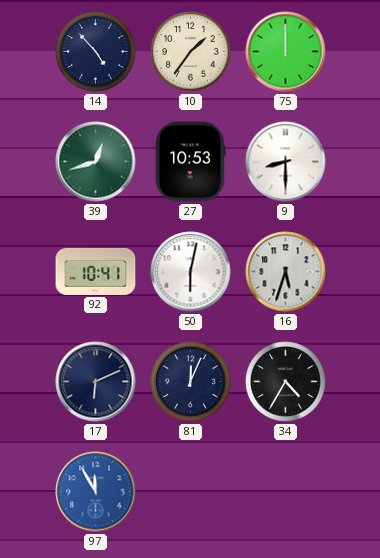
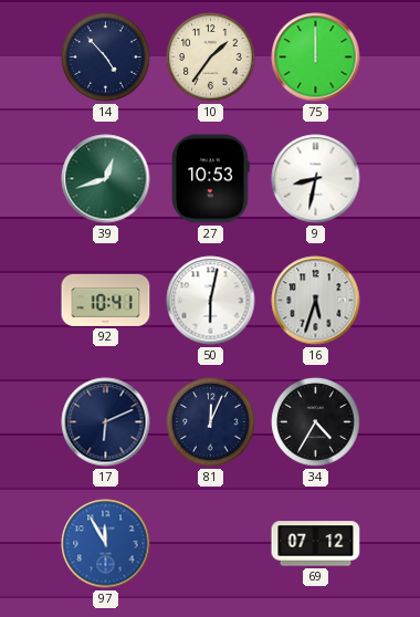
9: 8:30 -> 8:32 (316, 179)
69: none -> 07:12 (316, 544)
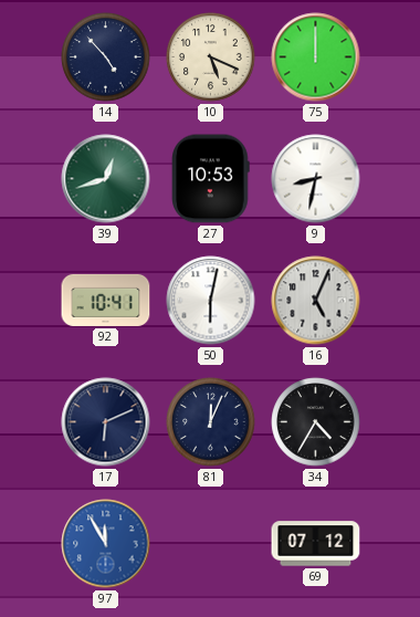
10: 1:36 -> 5:19 (211, 57)
16: 5:33 -> 5:04 (316, 301)
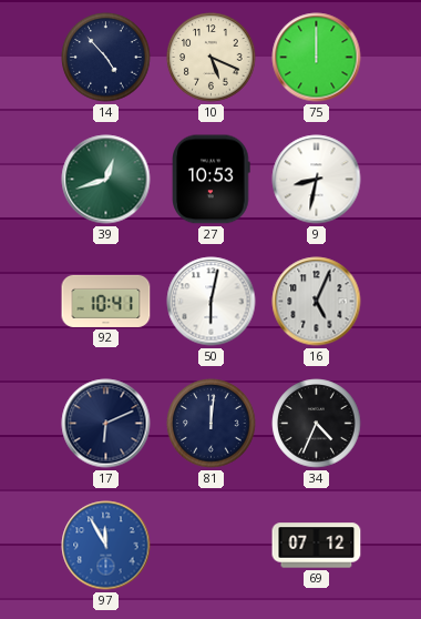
81: 12:04 -> 12:01 (212, 424)
34: 4:35 -> 4:34 (317, 424)
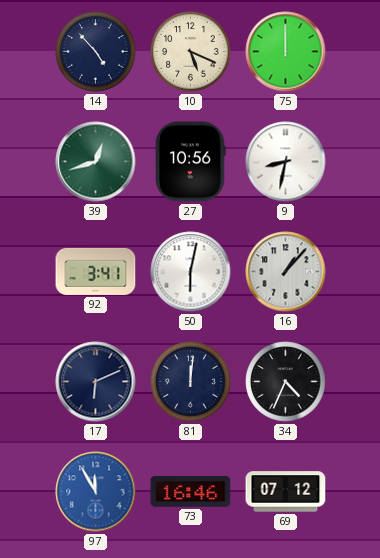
27: 10:53 -> 10:56 (191, 162)
92: 10:41 -> 3:41 (96, 271)
16: 5:04 -> 1:07 (286, 272)
73: none -> 16:46 (191, 491)
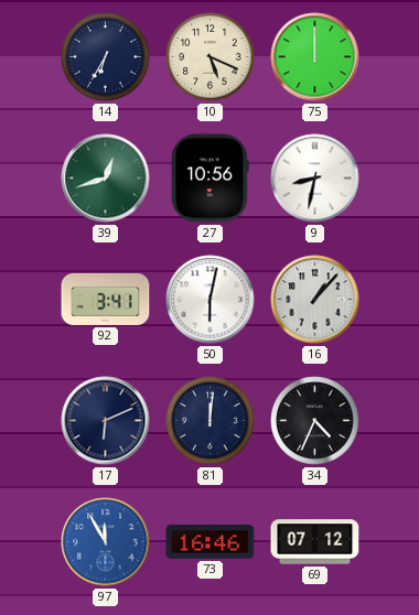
14: 4:53 -> 6:35 (106, 57)
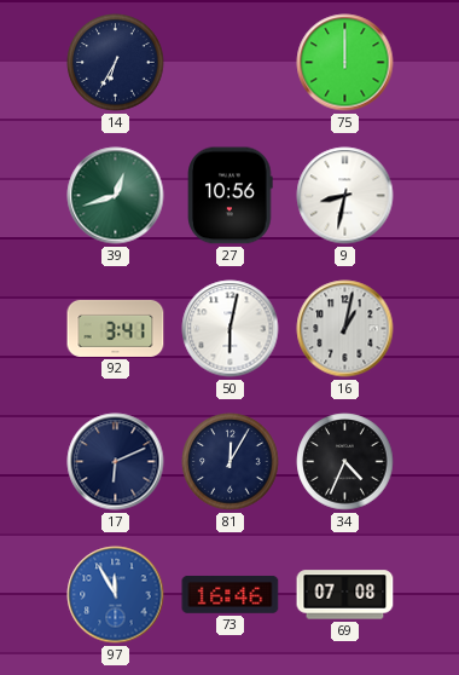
10: 5:19 -> none (211, 57)
16: 1:07 -> 1:02 (345, 329)
81: 12:01 -> 12:05 (231, 462)
69: 07:12 -> 07:08 (345, 595)
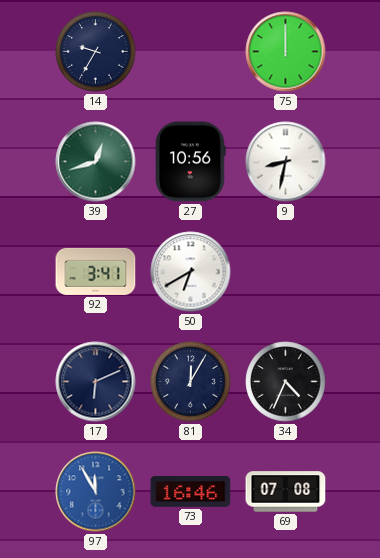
14: 6:35 -> 9:35 (96, 52)
50: 6:02 -> 6:40 (191, 272)
16: 1:02 -> none (345, 329)
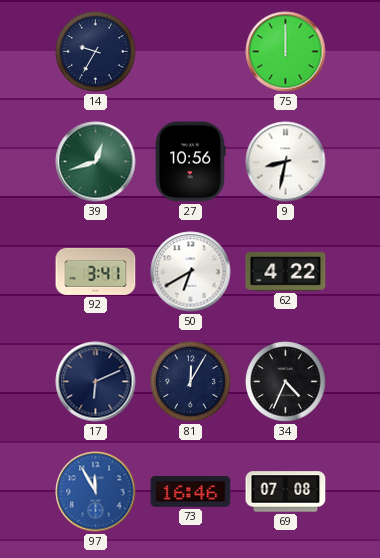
62: none -> 4:22 (286, 271)
